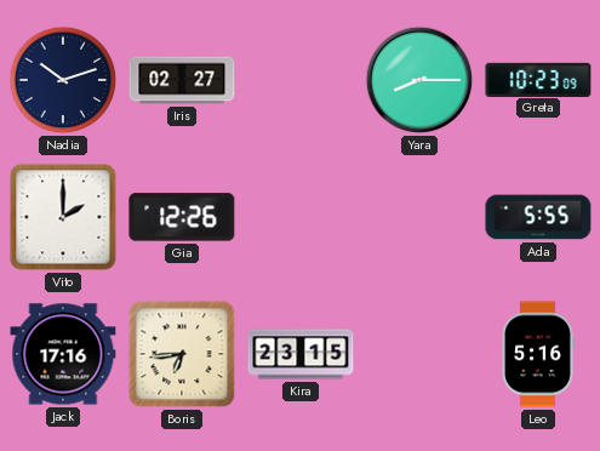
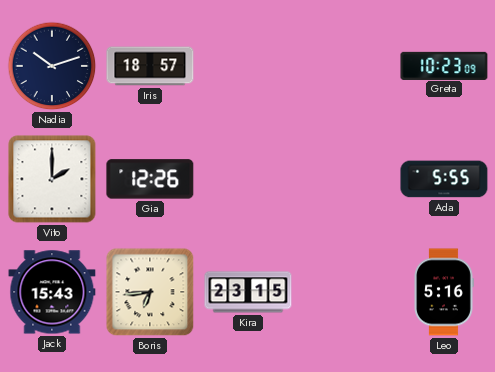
Iris: 02:27 -> 18:57 (150, 66)
Yara: 8:15 -> none (419, 80)
Jack: 17:16 -> 15:43 (52, 292)
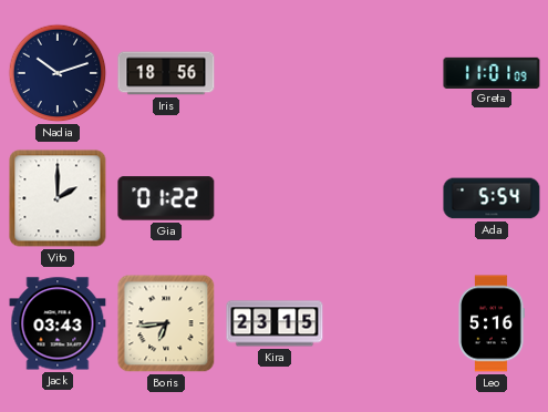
Iris: 18:57 -> 18:56 (166, 73)
Greta: 10:23 -> 11:01 (492, 72)
Gia: 12:26 -> 01:22 (166, 198)
Ada: 5:55 -> 5:54 (492, 198)
Jack: 15:43 -> 03:43 (58, 323)
